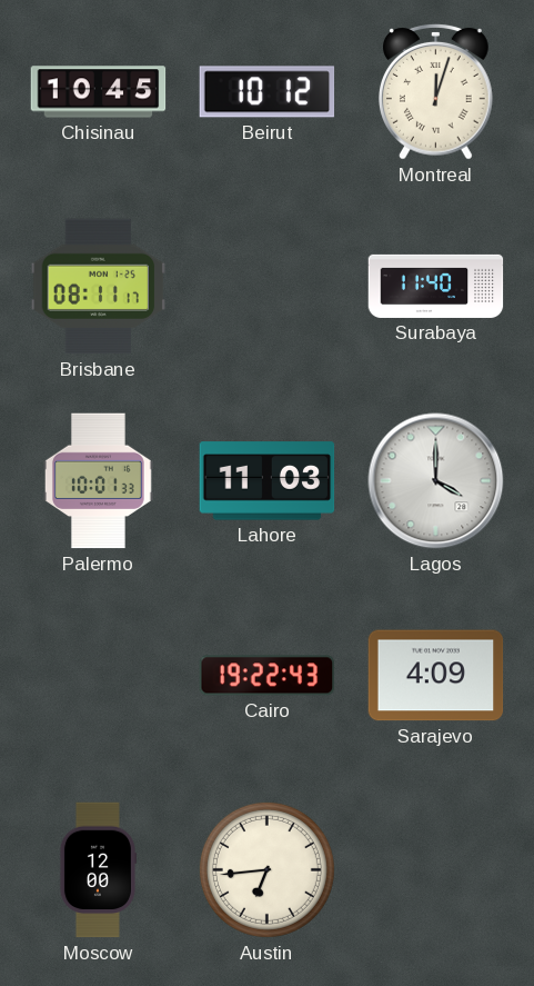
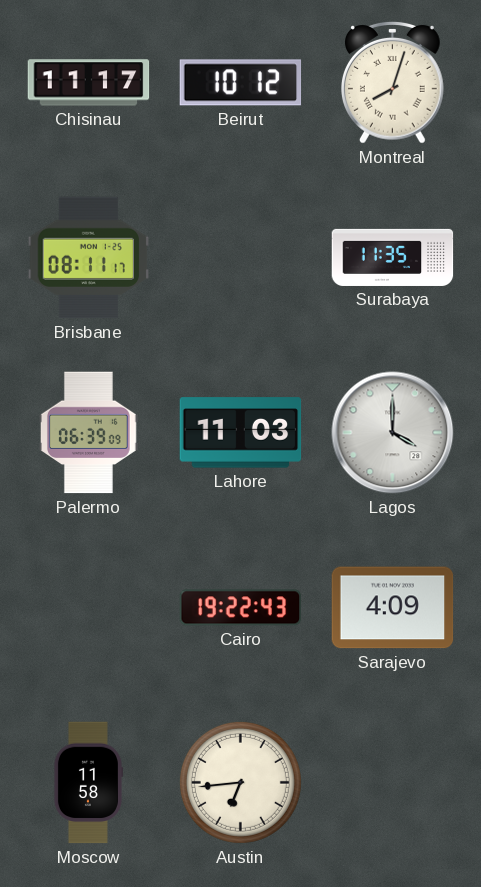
Chisinau: 10:45 -> 11:17 (89, 83)
Montreal: 12:03 -> 8:03 (393, 83)
Surabaya: 11:40 -> 11:35 (393, 257)
Palermo: 10:01 -> 06:39 (89, 433)
Moscow: 12:00 -> 11:58 (88, 783)
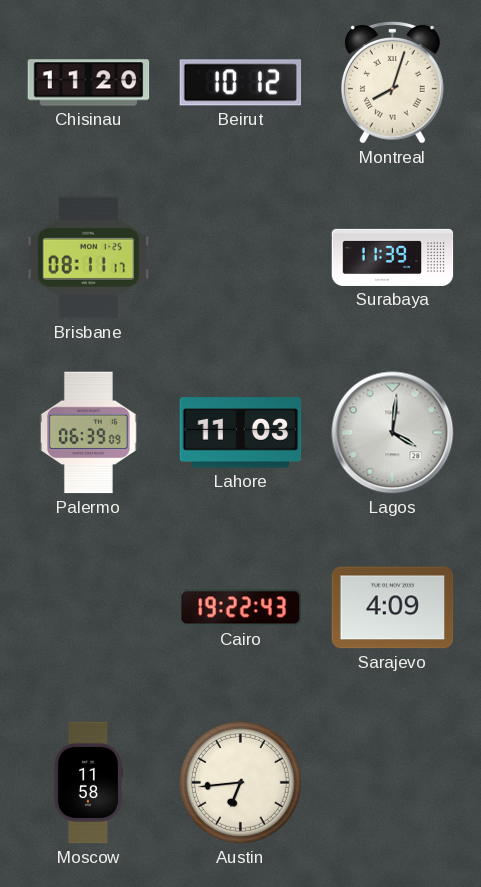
Chisinau: 11:17 -> 11:20 (89, 83)
Surabaya: 11:35 -> 11:39 (393, 257)
Lagos: 4:00 -> 4:01 (393, 433)
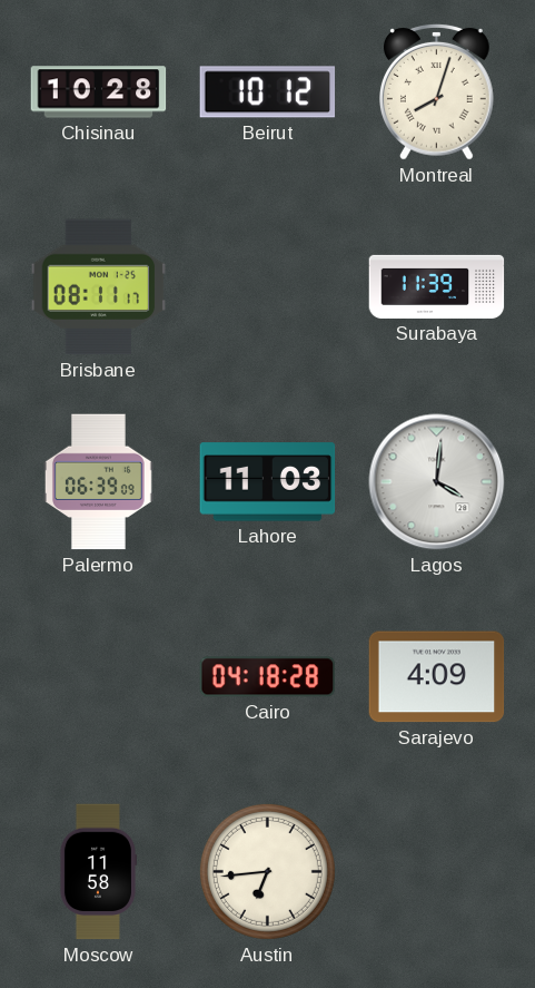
Chisinau: 11:20 -> 10:28 (99, 92)
Cairo: 19:22 -> 04:18 (268, 677)
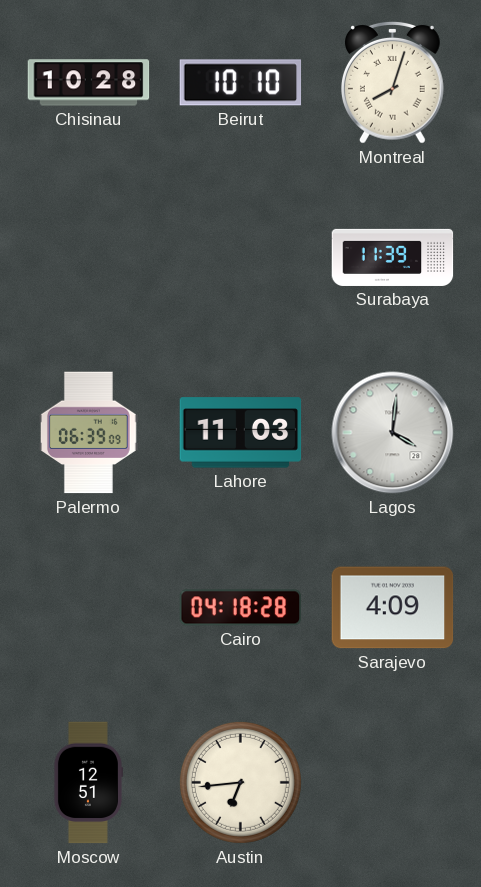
Beirut: 10:12 -> 10:10 (241, 83)
Brisbane: 08:11 -> none (99, 287)
Moscow: 11:58 -> 12:51 (88, 783)
